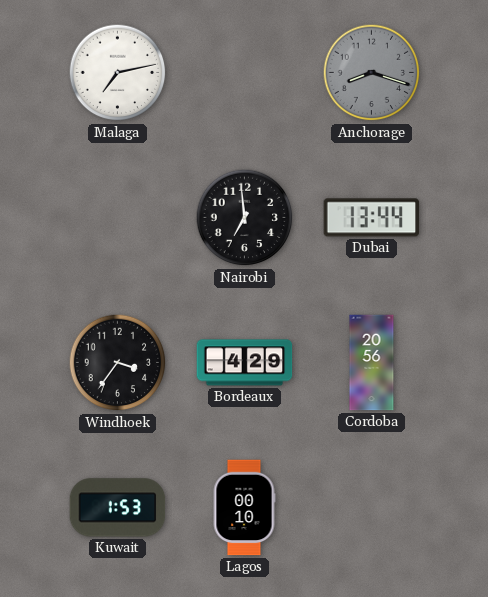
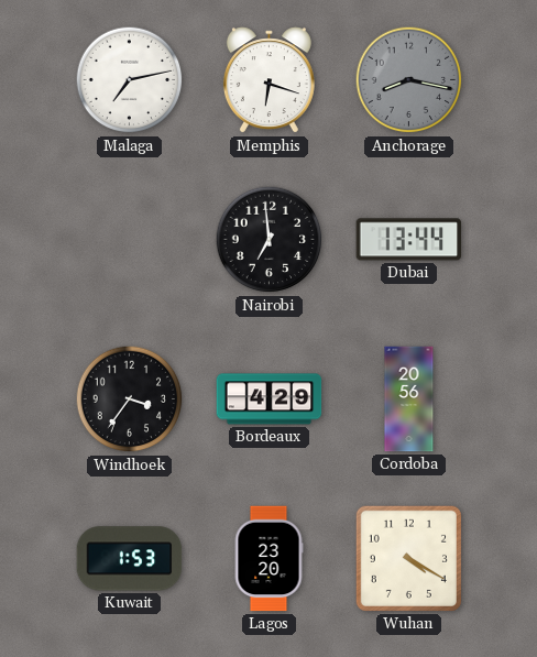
Memphis: none -> 6:18 (268, 80)
Anchorage: 8:18 -> 8:17 (409, 80)
Lagos: 00:10 -> 23:20 (268, 559)
Wuhan: none -> 4:20 (408, 558)
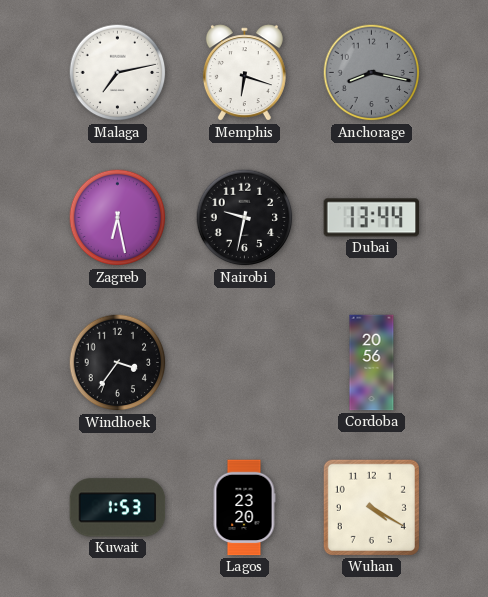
Zagreb: none -> 6:28 (118, 218)
Nairobi: 6:59 -> 9:32 (245, 218)
Bordeaux: 4:29 -> none (270, 399)
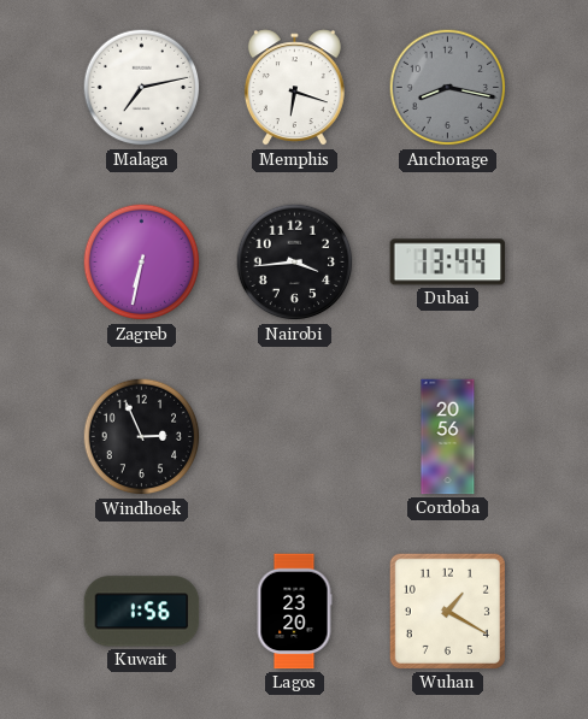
Zagreb: 6:28 -> 6:32 (142, 263)
Nairobi: 9:32 -> 3:44 (295, 263)
Windhoek: 3:36 -> 2:56 (142, 437)
Kuwait: 1:53 -> 1:56 (142, 612)
Wuhan: 4:20 -> 1:20 (447, 611)
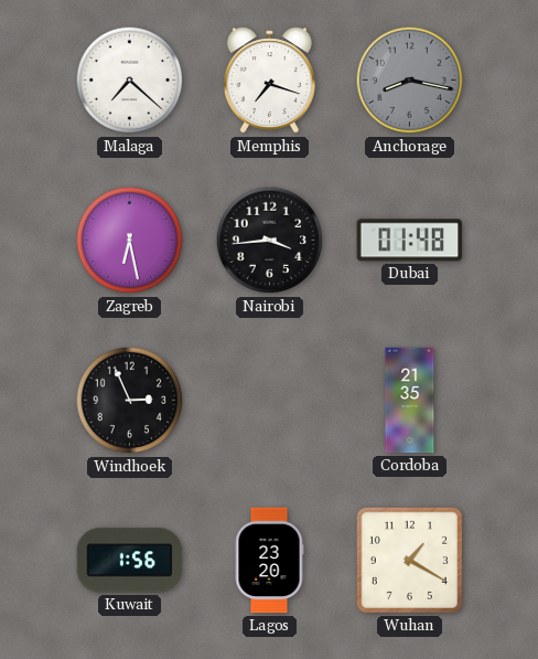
Malaga: 7:13 -> 7:22 (130, 81)
Memphis: 6:18 -> 7:18 (269, 81)
Zagreb: 6:32 -> 6:28 (130, 241)
Dubai: 13:44 -> 01:48 (410, 241)
Cordoba: 20:56 -> 21:35 (410, 401)
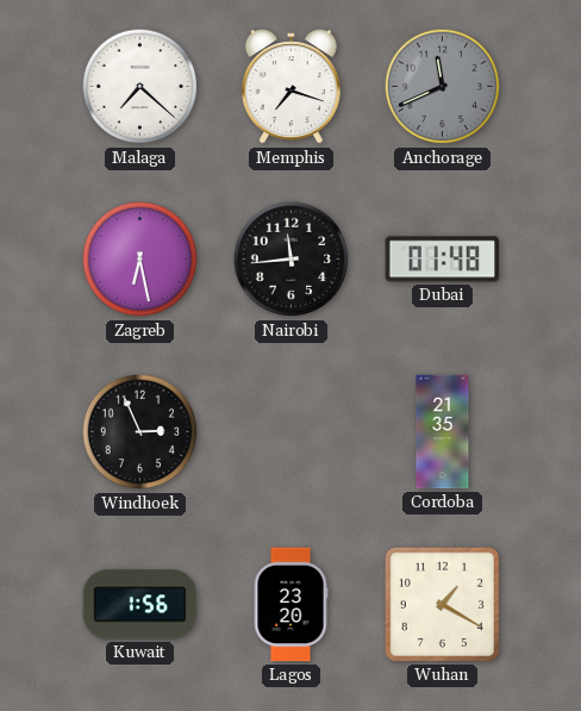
Anchorage: 8:17 -> 11:41 (443, 87)
Nairobi: 3:44 -> 11:44 (292, 260)
